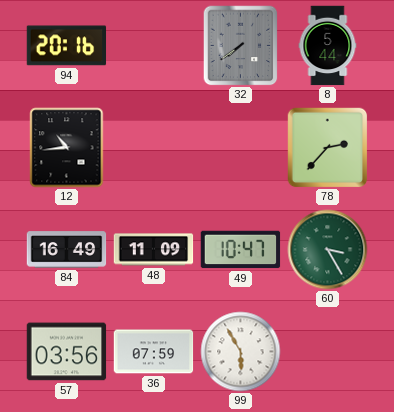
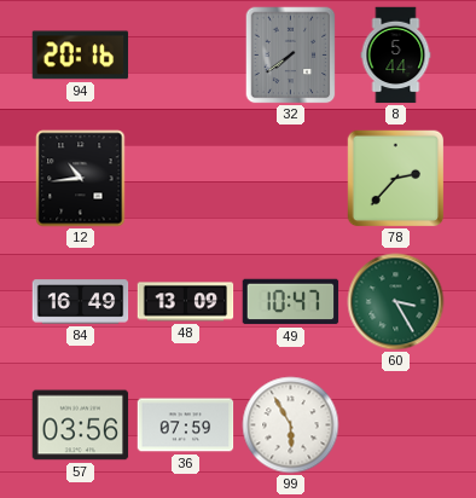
48: 11:09 -> 13:09 (186, 302)
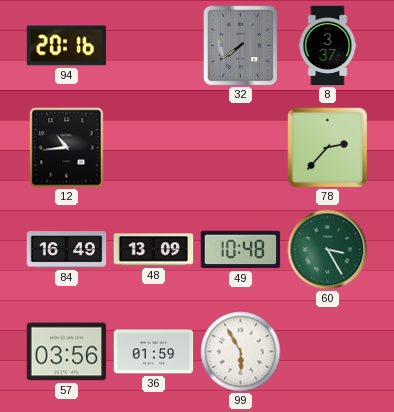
8: 5:44 -> 3:37 (328, 46)
49: 10:47 -> 10:48 (241, 250)
36: 07:59 -> 01:59 (154, 352)
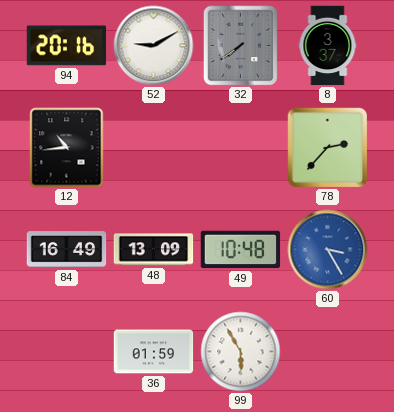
52: none -> 9:10 (154, 46)
60 dial: green -> blue (328, 250)
57: 03:56 -> none (67, 352)
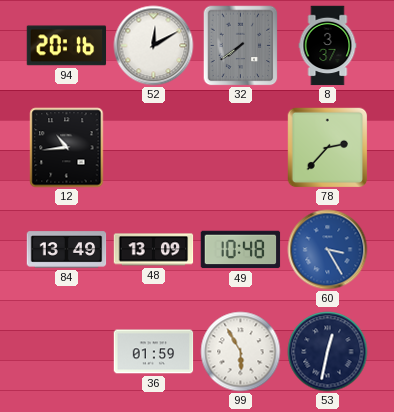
52: 9:10 -> 12:10 (154, 46)
84: 16:49 -> 13:49 (67, 250)
53: none -> 12:32 (328, 352)
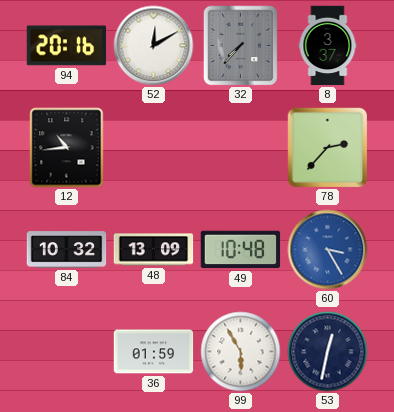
32: 7:39 -> 7:37 (241, 46)
84: 13:49 -> 10:32 (67, 250)
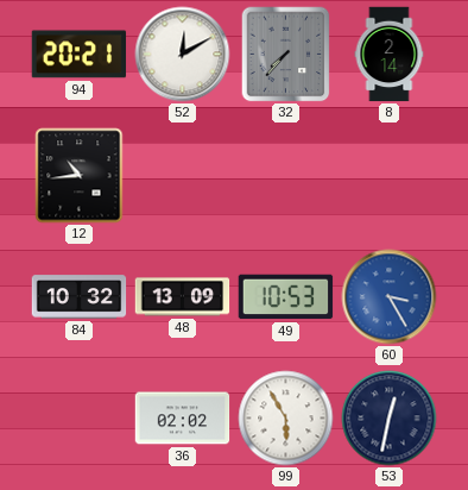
94: 20:16 -> 20:21 (80, 55)
8: 3:37 -> 2:14 (390, 55)
78: 2:37 -> none (328, 148)
49: 10:48 -> 10:53 (286, 297)
36: 01:59 -> 02:02 (183, 419)
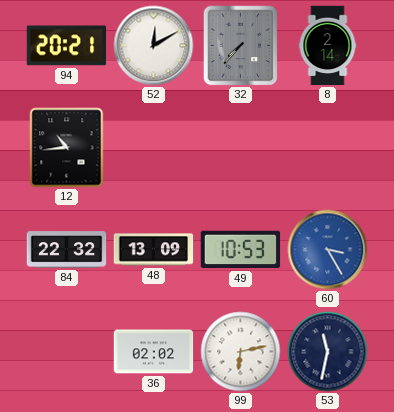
84: 10:32 -> 22:32 (67, 250)
99: 5:55 -> 6:13 (241, 352)
53: 12:32 -> 11:32 (328, 352)
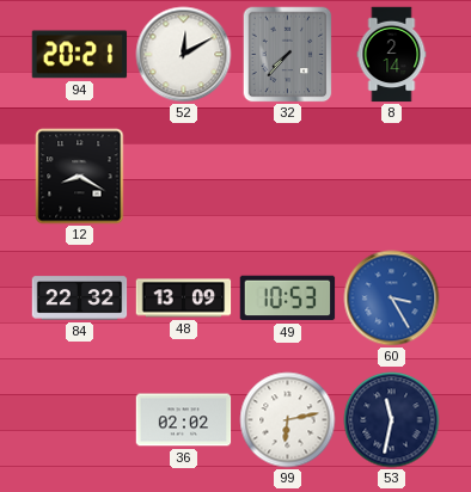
12: 10:44 -> 8:20 (80, 177)
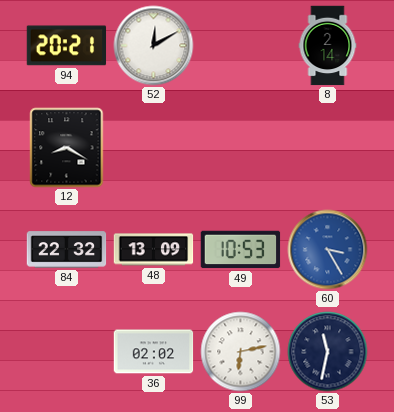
32: 7:37 -> none (288, 55)
